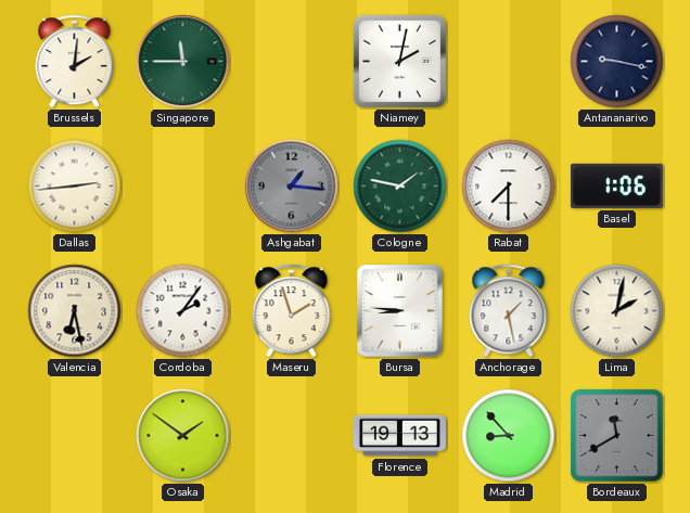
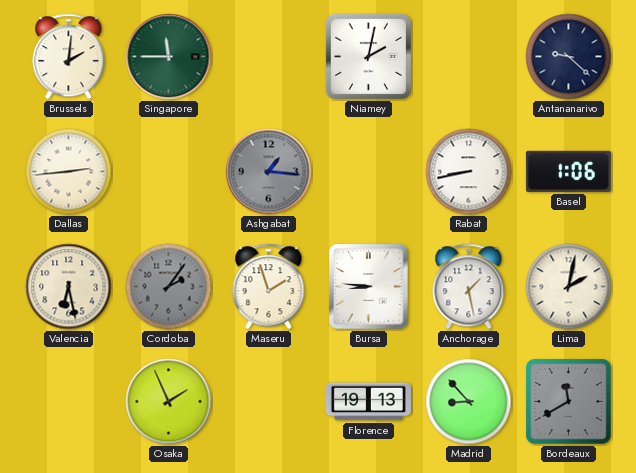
Antananarivo: 9:17 -> 9:22 (569, 57)
Cologne: 1:47 -> none (400, 187)
Rabat: 7:30 -> 8:43 (469, 172)
Cordoba dial: white -> grey (169, 287)
Osaka: 1:51 -> 1:56 (169, 402)
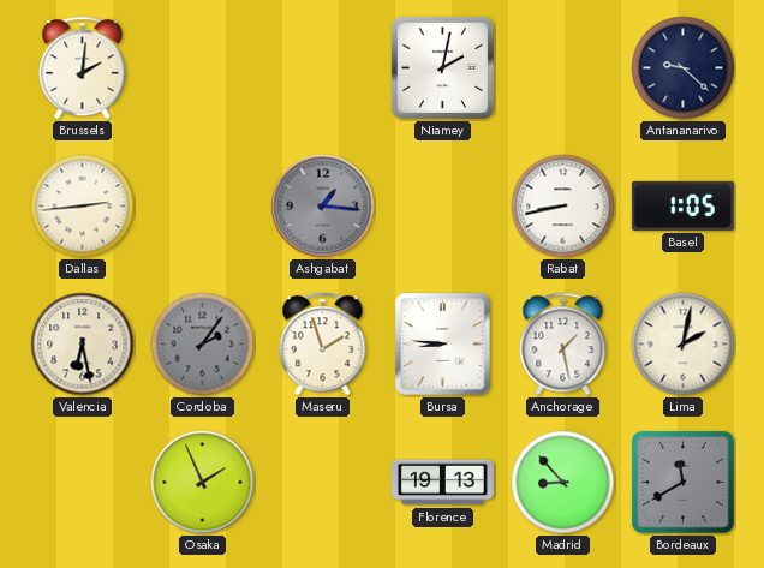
Singapore: 11:45 -> none (169, 57)
Basel: 1:06 -> 1:05 (682, 205)
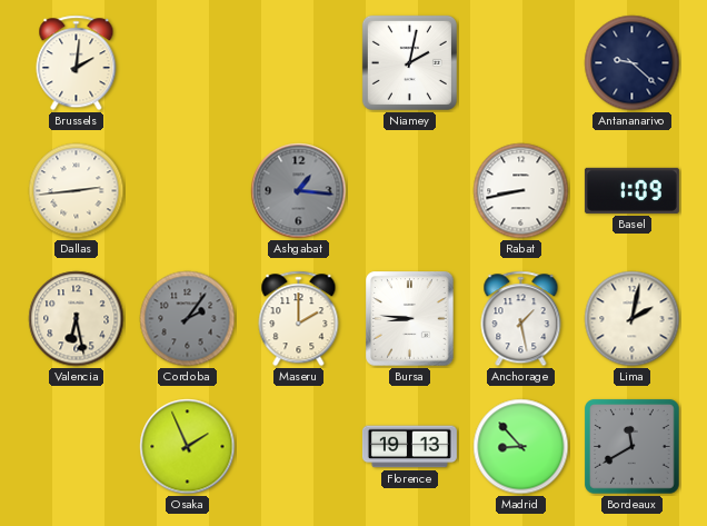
Basel: 1:05 -> 1:09 (631, 190)
Maseru: 1:57 -> 2:00 (299, 319)
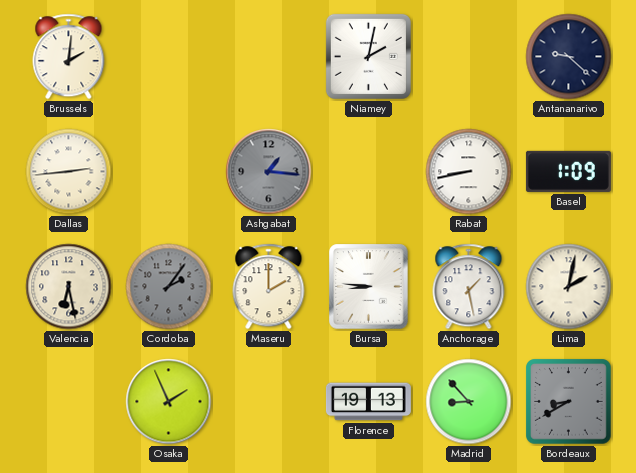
Bordeaux: 11:40 -> 8:40 (569, 402)
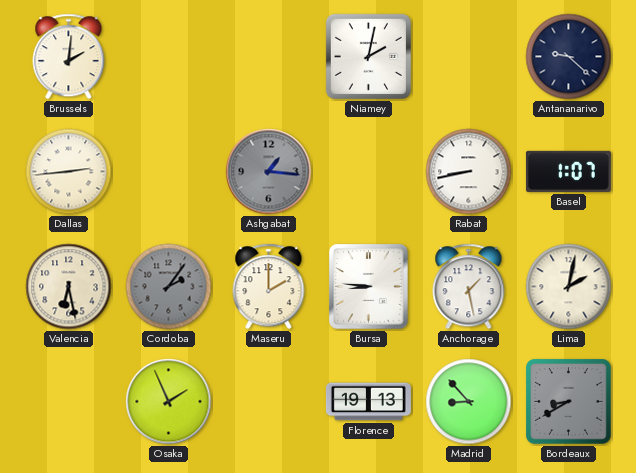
Basel: 1:09 -> 1:07 (568, 171)
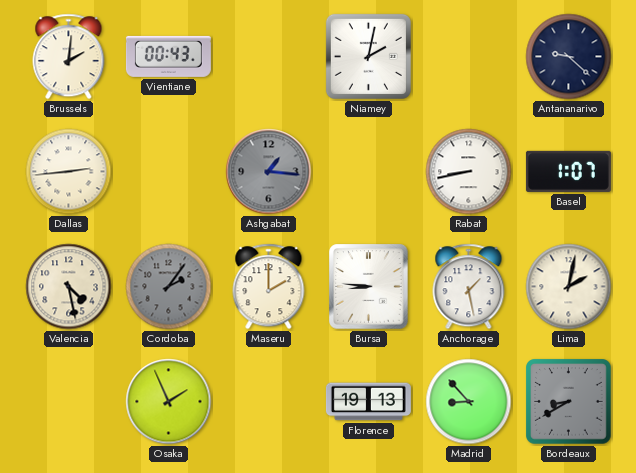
Vientiane: none -> 00:43 (168, 56)
Valencia: 6:28 -> 4:28 (69, 287)
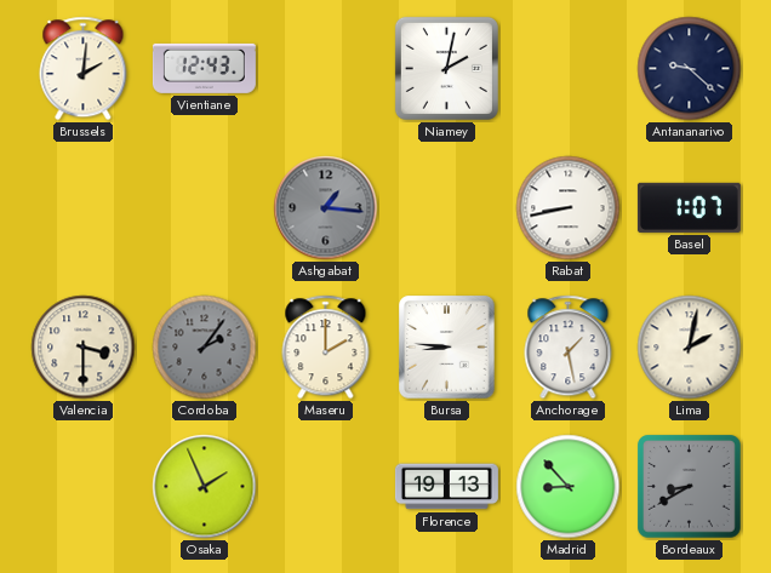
Vientiane: 00:43 -> 12:43 (204, 68)
Dallas: 2:44 -> none (69, 172)
Valencia: 4:28 -> 3:30 (84, 348)
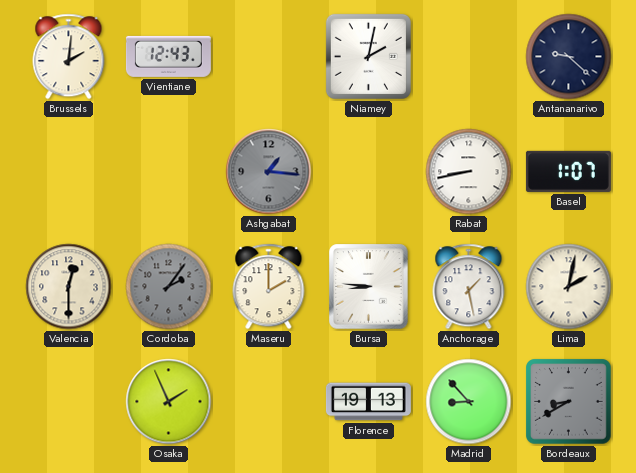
Valencia: 3:30 -> 12:30 (69, 287)
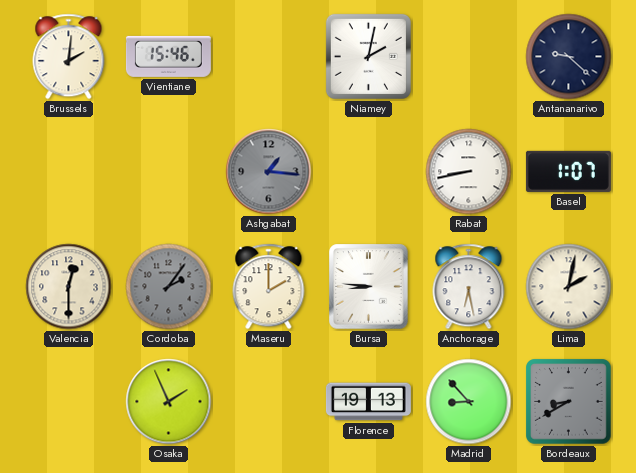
Vientiane: 12:43 -> 15:46 (168, 56)
Anchorage: 1:28 -> 6:28 (469, 287)
